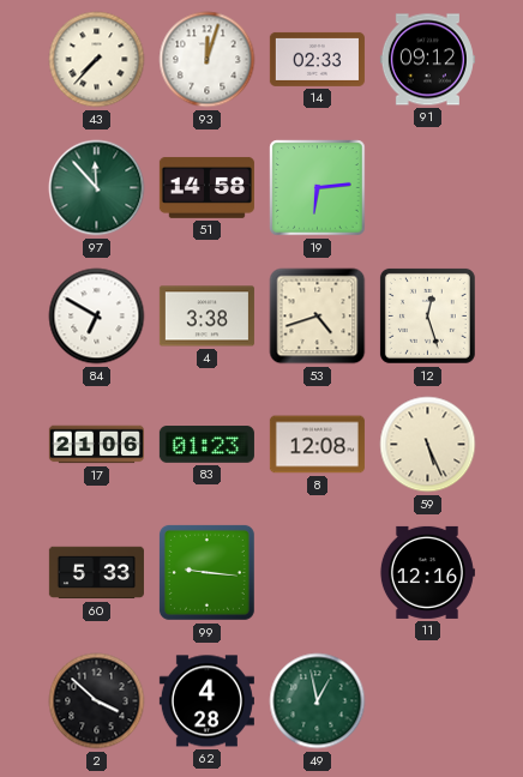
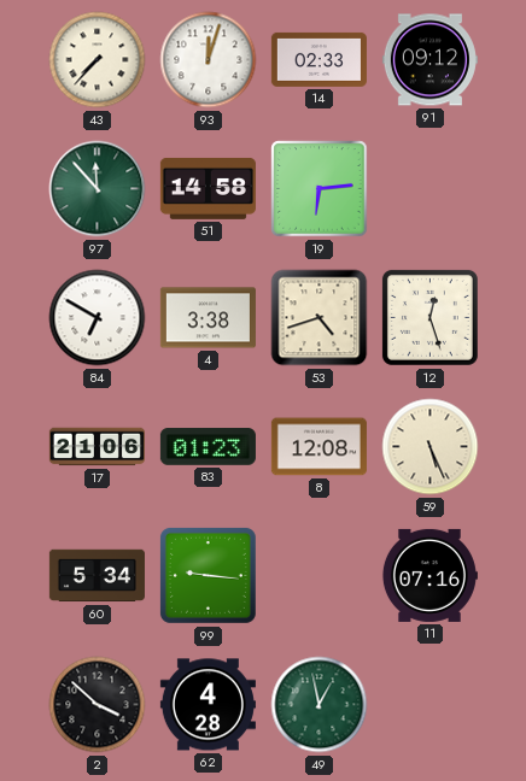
60: 5:33 -> 5:34 (97, 576)
11: 12:16 -> 07:16 (429, 575)
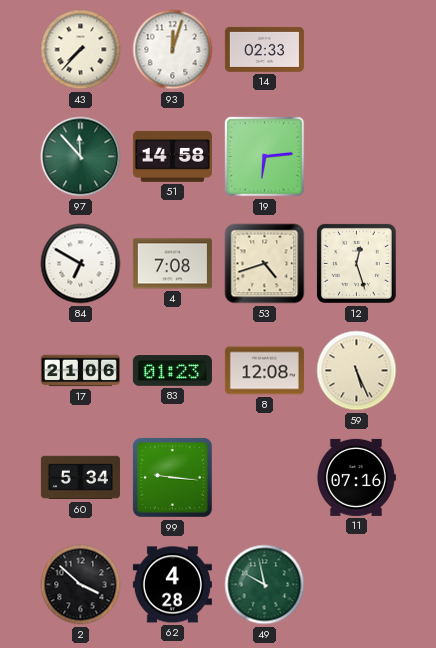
91: 09:12 -> none (429, 60)
4: 3:38 -> 7:08 (172, 264)
49: 12:58 -> 9:58 (265, 585)
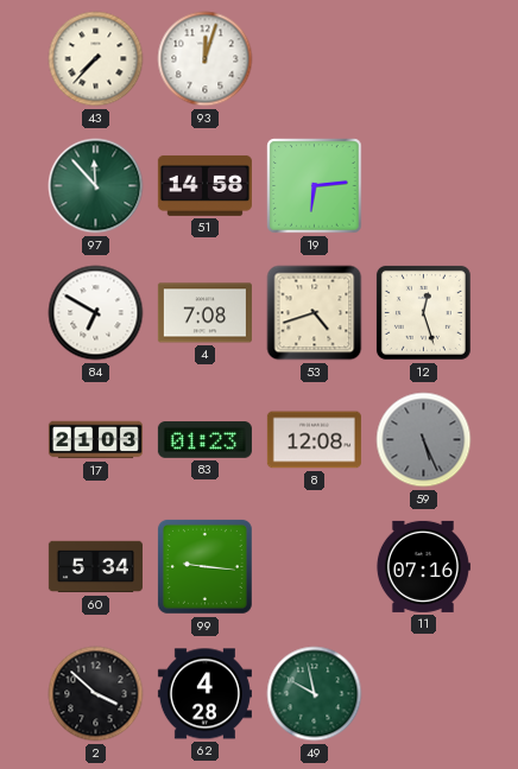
14: 02:33 -> none (264, 49)
17: 21:06 -> 21:03 (95, 440)
59 dial: cream -> grey (424, 440)
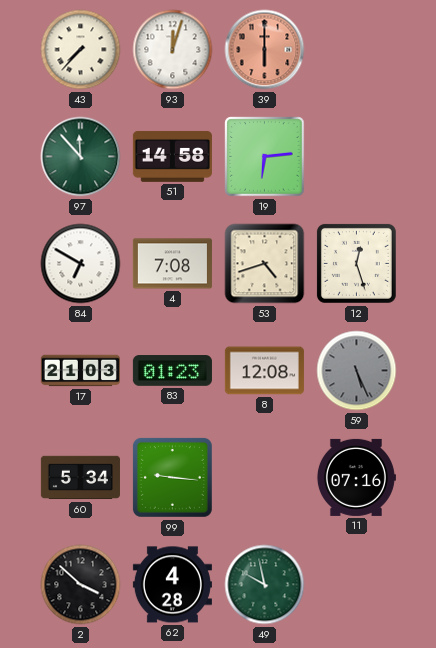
39: none -> 6:00 (265, 50)
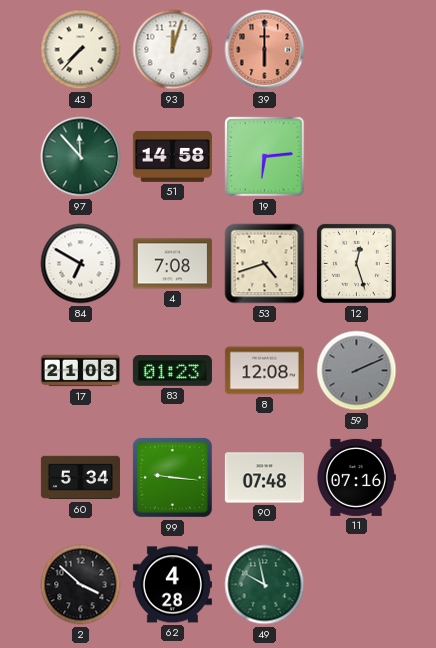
59: 5:26 -> 2:11 (357, 371)
90: none -> 07:48 (264, 478)
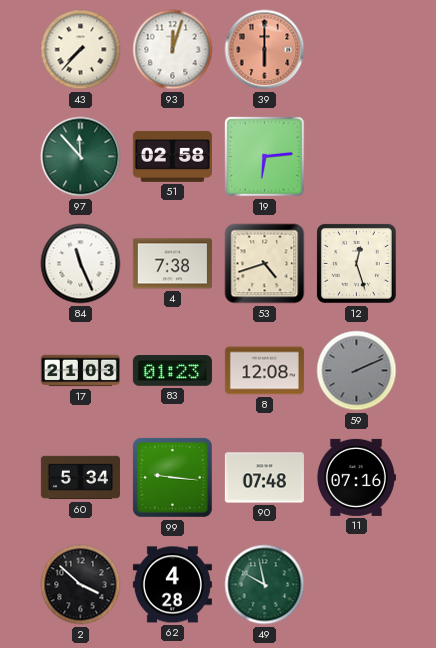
51: 14:58 -> 02:58 (172, 156)
84: 6:50 -> 11:26 (81, 264)
4: 7:08 -> 7:38 (172, 264)
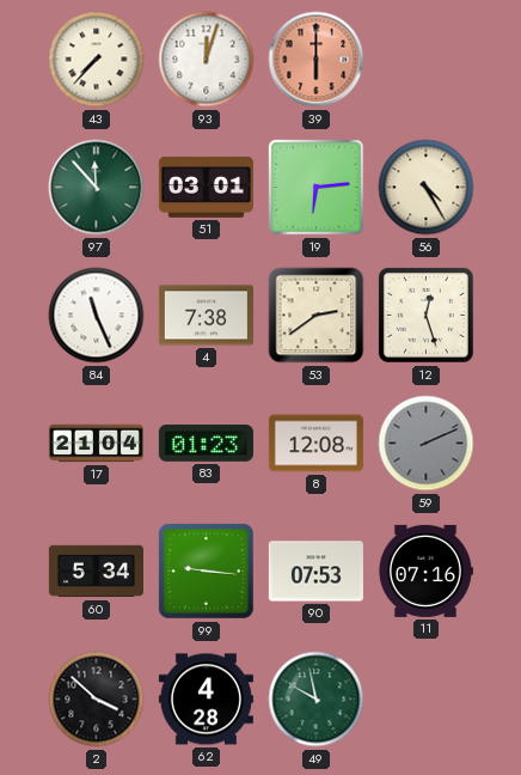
51: 02:58 -> 03:01 (206, 187)
56: none -> 4:25 (427, 188)
53: 4:42 -> 2:39 (317, 316)
17: 21:03 -> 21:04 (96, 444)
90: 07:48 -> 07:53 (315, 572)
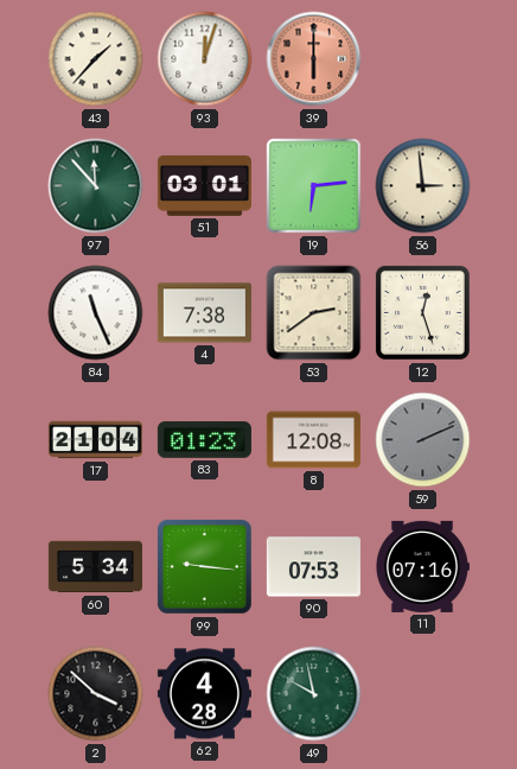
43: 7:37 -> 1:37 (96, 59)
56: 4:25 -> 2:59 (423, 186)
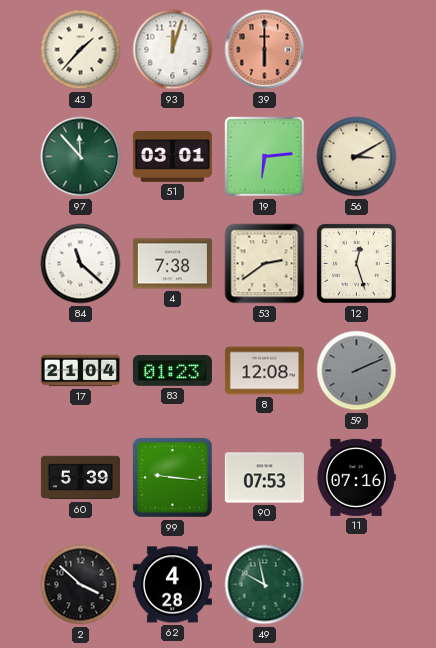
56: 2:59 -> 3:10 (357, 157)
84: 11:26 -> 11:22 (81, 264)
60: 5:34 -> 5:39 (80, 478)
